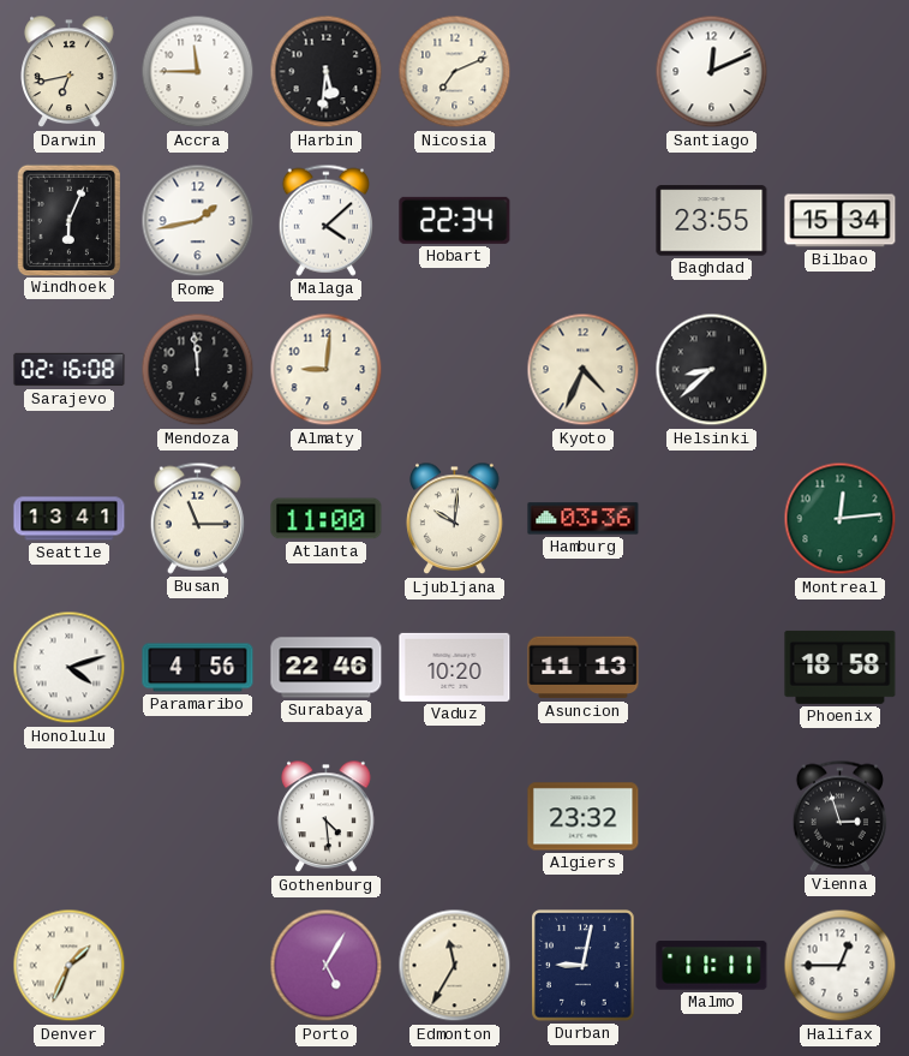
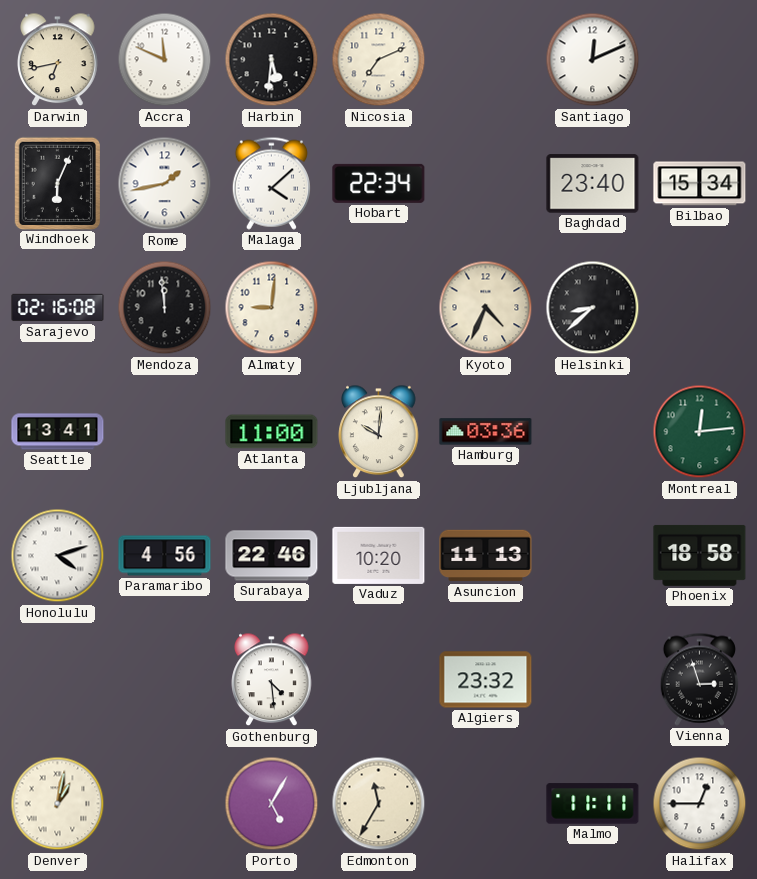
Accra: 11:45 -> 11:49 (165, 60)
Baghdad: 23:55 -> 23:40 (593, 184)
Busan: 11:15 -> none (197, 518)
Denver: 1:34 -> 1:02 (58, 804)
Durban: 9:02 -> none (584, 966)
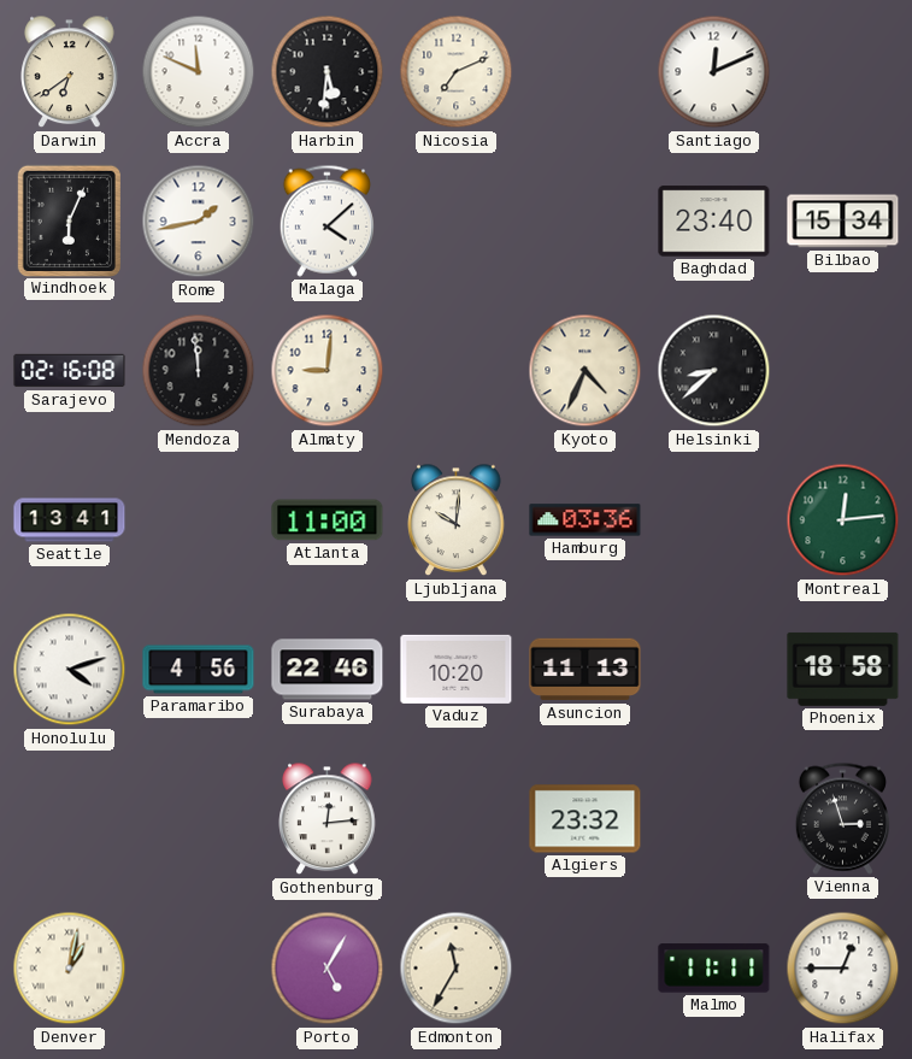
Darwin: 6:43 -> 6:39 (70, 72)
Hobart: 22:34 -> none (379, 183)
Gothenburg: 4:29 -> 12:14 (328, 819)
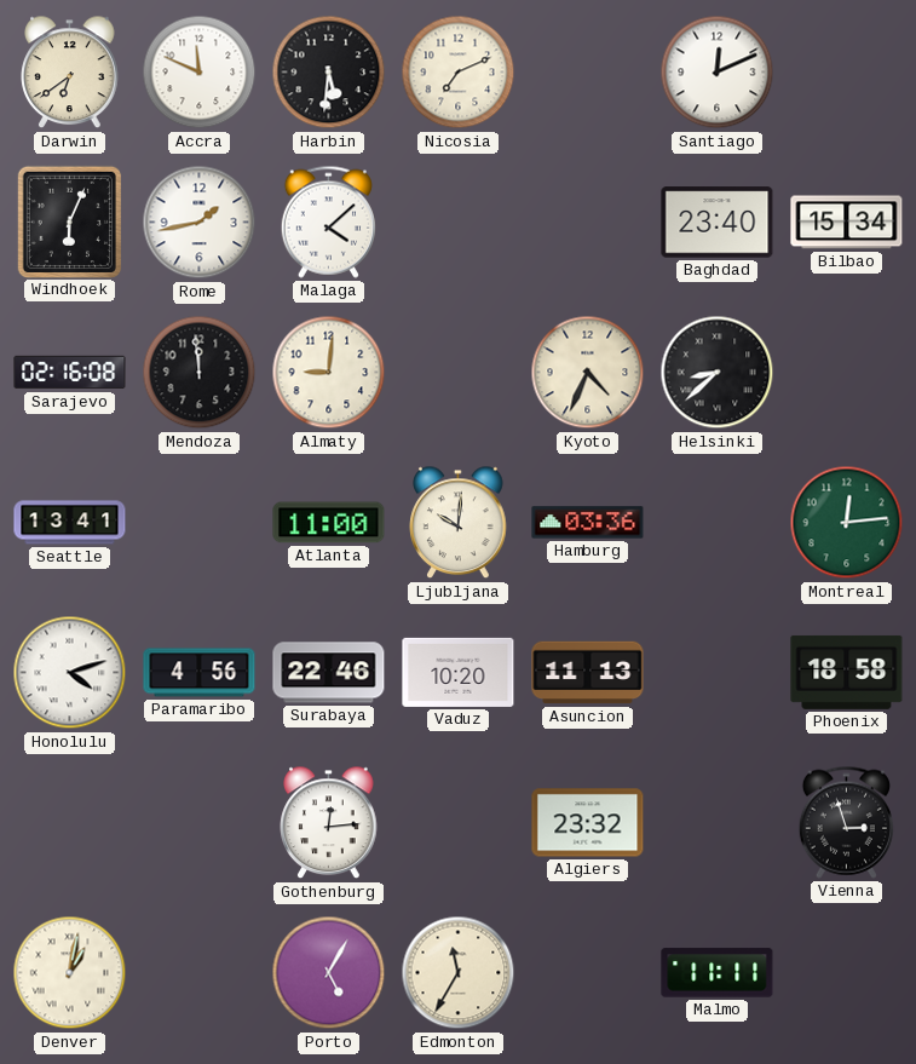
Halifax: 12:45 -> none (843, 969)
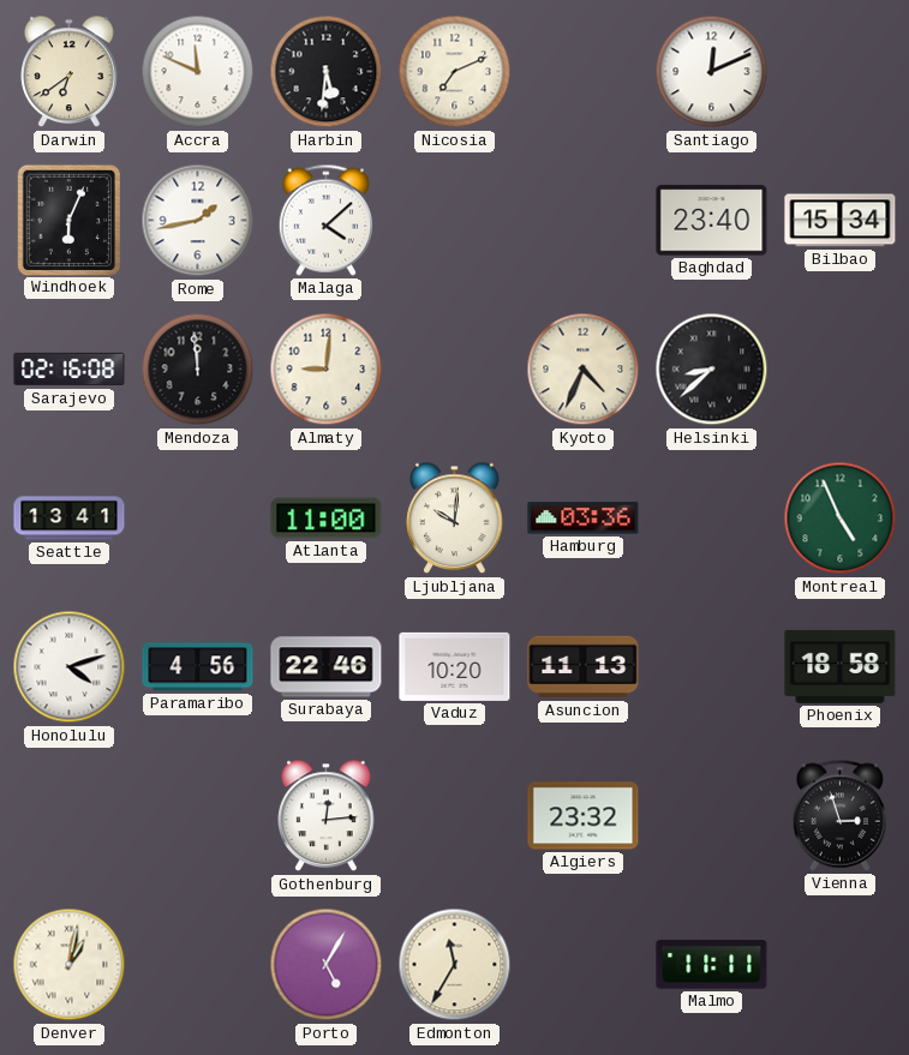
Montreal: 12:14 -> 4:56 (841, 518)
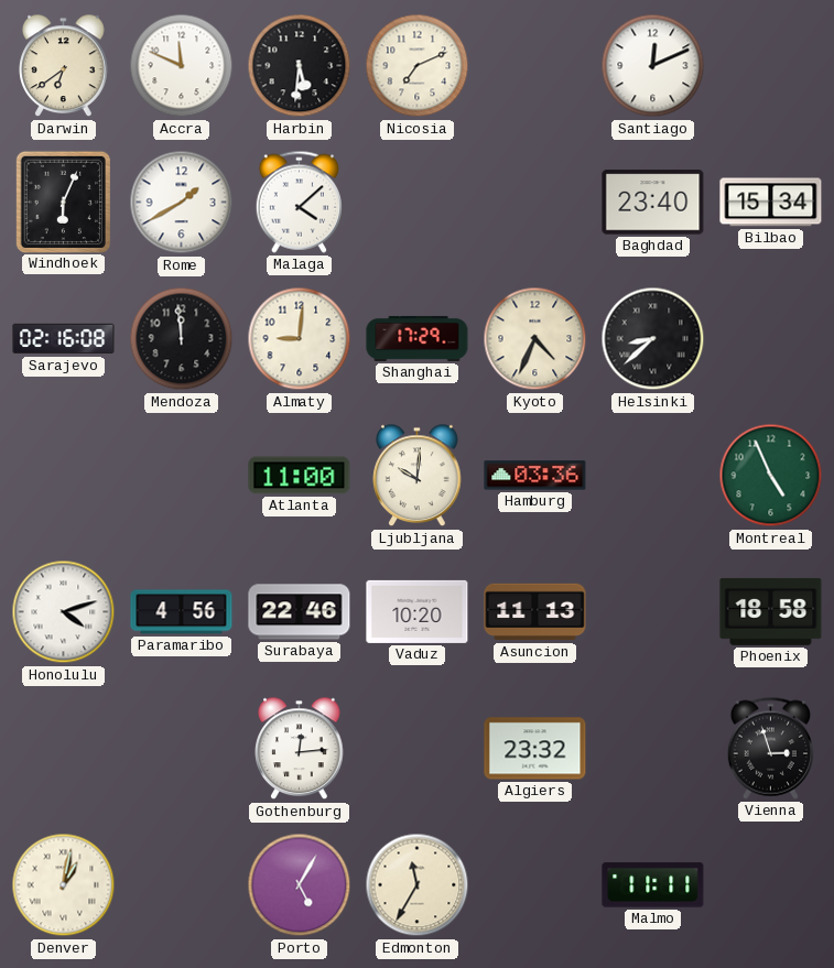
Rome: 1:43 -> 1:40 (182, 203)
Shanghai: none -> 17:29 (418, 338)
Seattle: 13:41 -> none (70, 518)
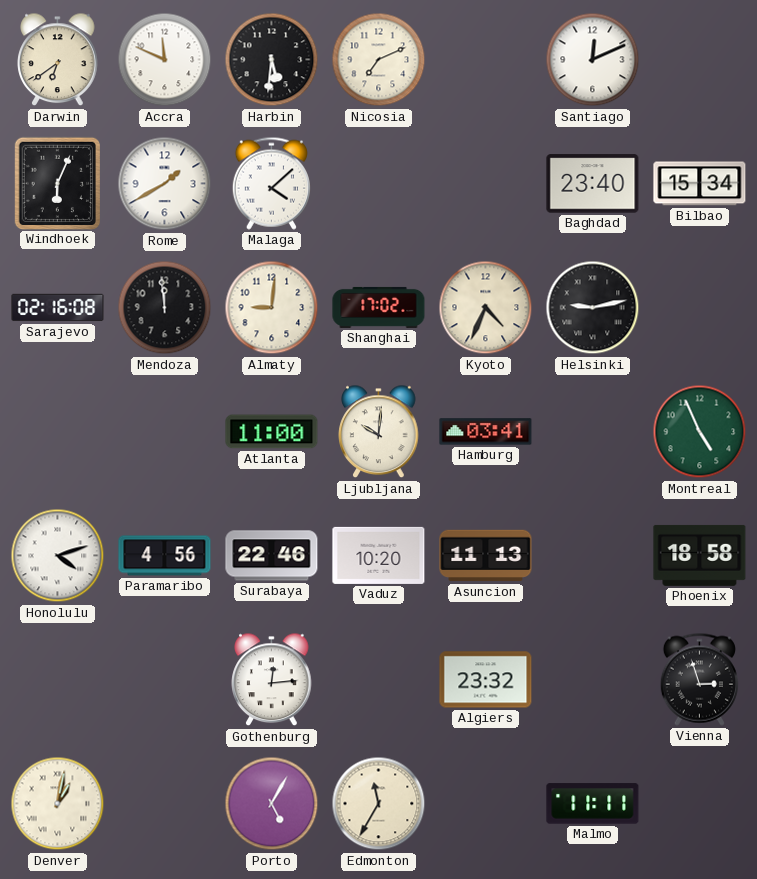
Shanghai: 17:29 -> 17:02 (379, 307)
Helsinki: 8:38 -> 9:13 (593, 308)
Hamburg: 03:36 -> 03:41 (486, 432)
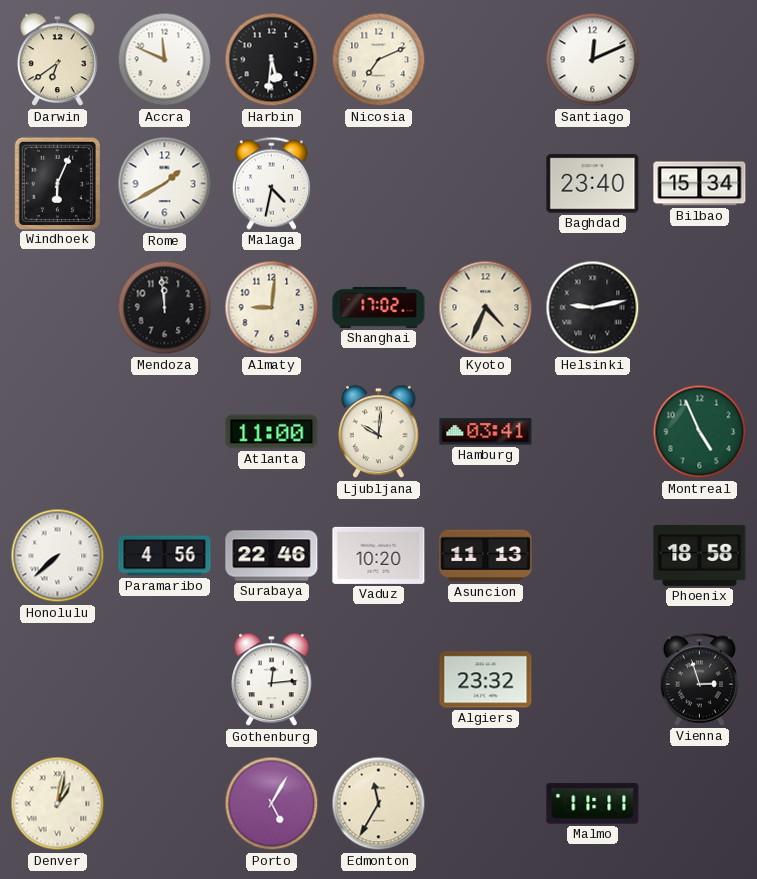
Malaga: 4:08 -> 4:32 (271, 183)
Sarajevo: 02:16 -> none (58, 308)
Honolulu: 4:12 -> 7:38 (58, 556)
